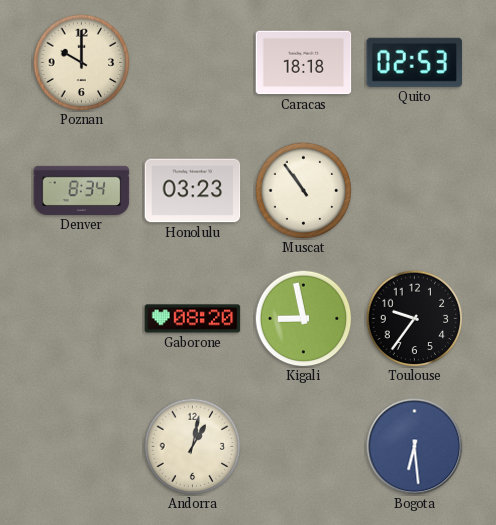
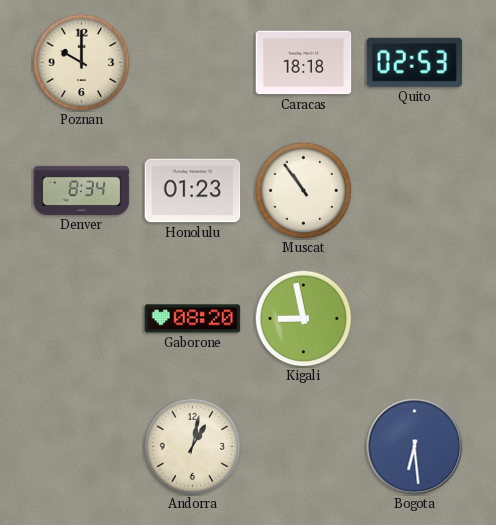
Honolulu: 03:23 -> 01:23 (193, 191)
Toulouse: 9:36 -> none (414, 318)
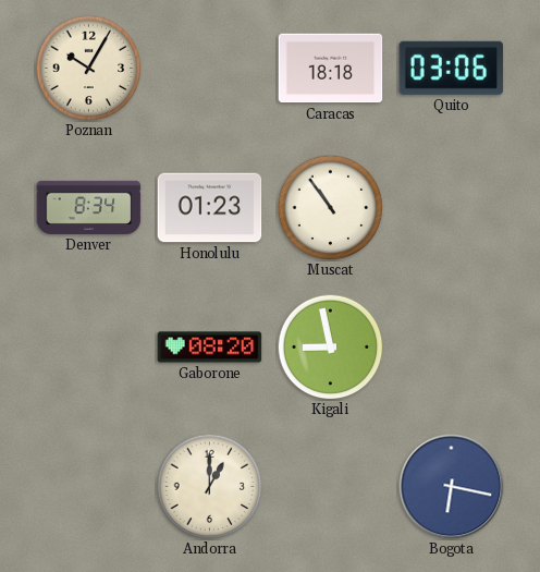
Poznan: 10:00 -> 10:05 (88, 68)
Quito: 02:53 -> 03:06 (452, 68)
Andorra: 1:02 -> 1:00 (209, 486)
Bogota: 6:29 -> 6:17 (452, 487)
